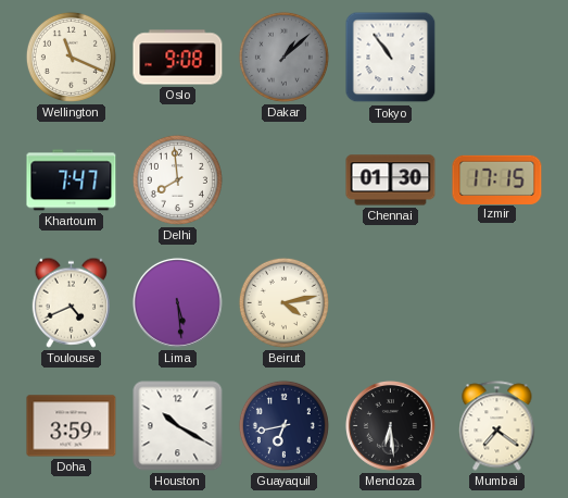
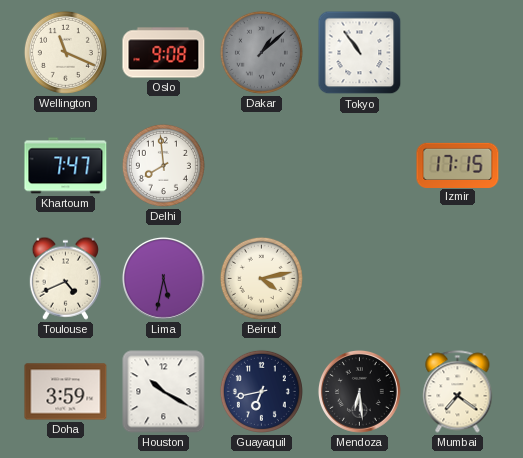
Chennai: 01:30 -> none (391, 180)
Lima: 5:29 -> 5:32 (163, 278)
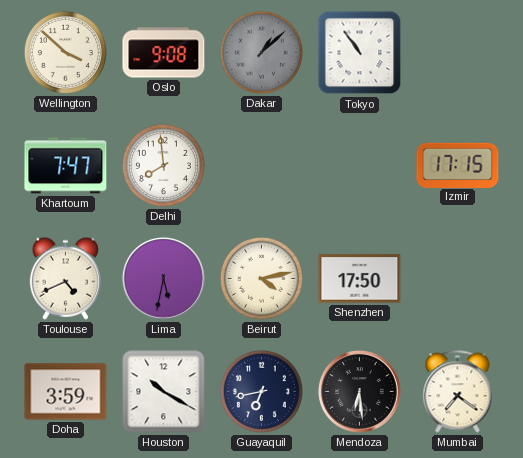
Wellington: 11:19 -> 3:52 (65, 52)
Shenzhen: none -> 17:50 (360, 279)
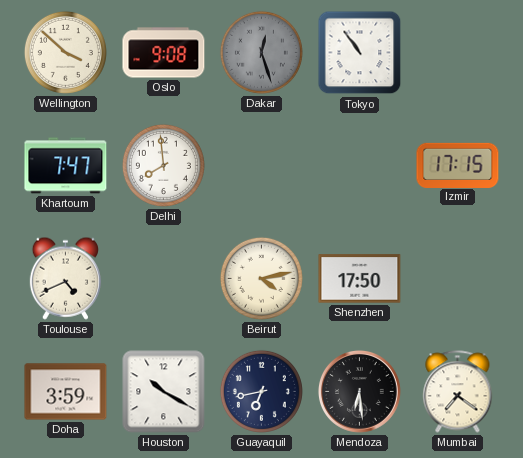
Dakar: 1:08 -> 12:27 (261, 52)
Lima: 5:32 -> none (163, 278)
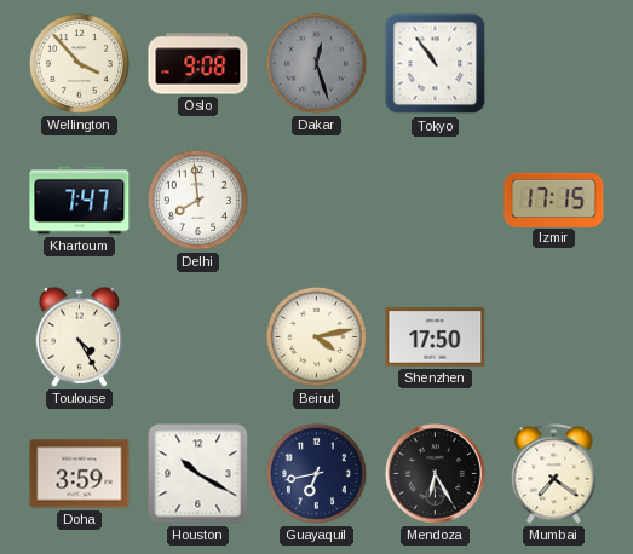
Wellington: 3:52 -> 3:53 (79, 63)
Toulouse: 4:41 -> 4:25 (79, 336)
Mendoza: 6:29 -> 6:25 (435, 473)
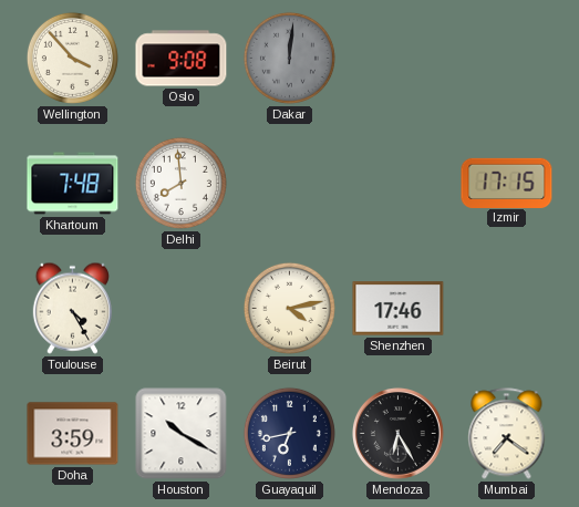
Dakar: 12:27 -> 12:01 (289, 58)
Tokyo: 10:54 -> none (436, 64)
Khartoum: 7:47 -> 7:48 (73, 184)
Shenzhen: 17:50 -> 17:46 (399, 309)
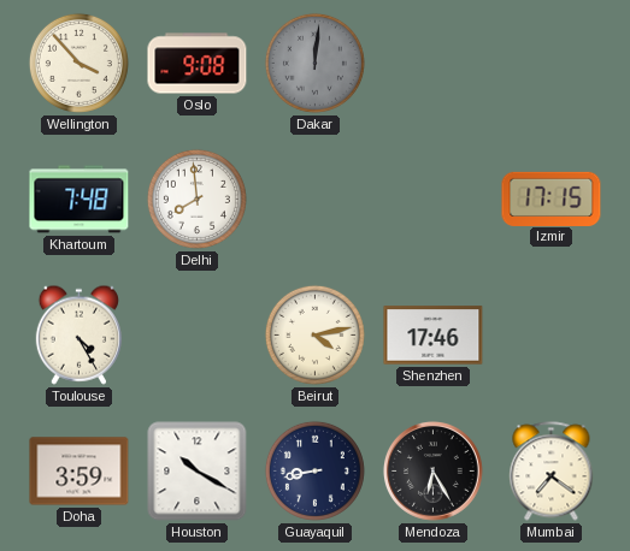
Guayaquil: 6:43 -> 8:43 (314, 470)
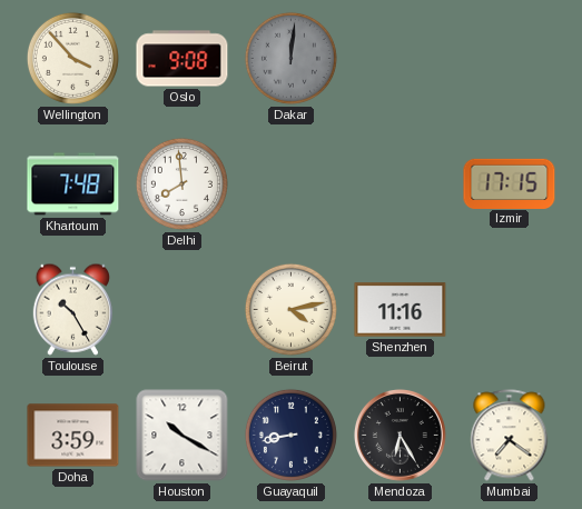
Toulouse: 4:25 -> 10:25 (72, 309)
Shenzhen: 17:46 -> 11:16 (401, 310)
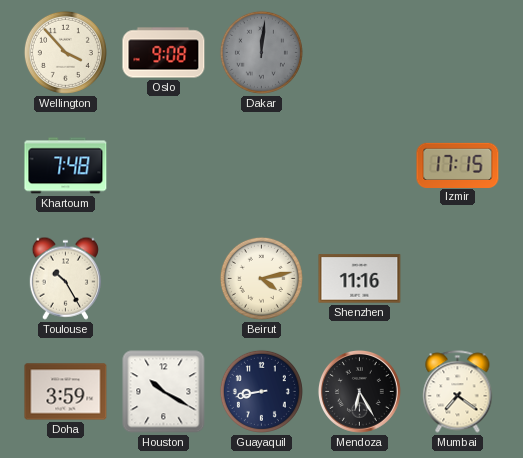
Delhi: 7:59 -> none (181, 183)
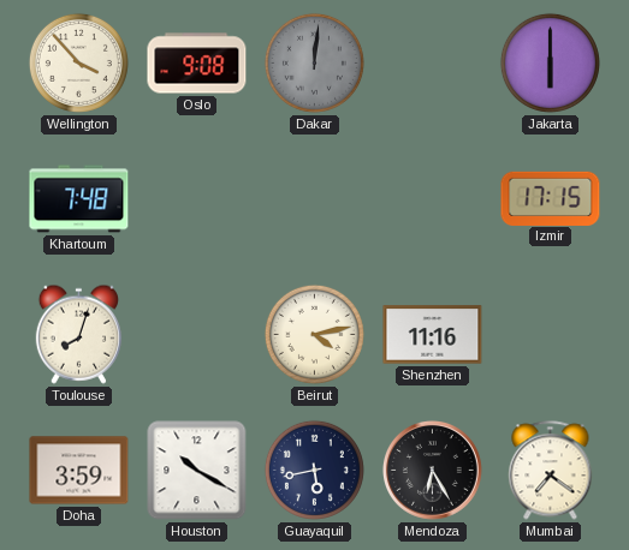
Jakarta: none -> 6:00 (550, 62)
Toulouse: 10:25 -> 8:03 (78, 334)
Guayaquil: 8:43 -> 5:43 (314, 470)
